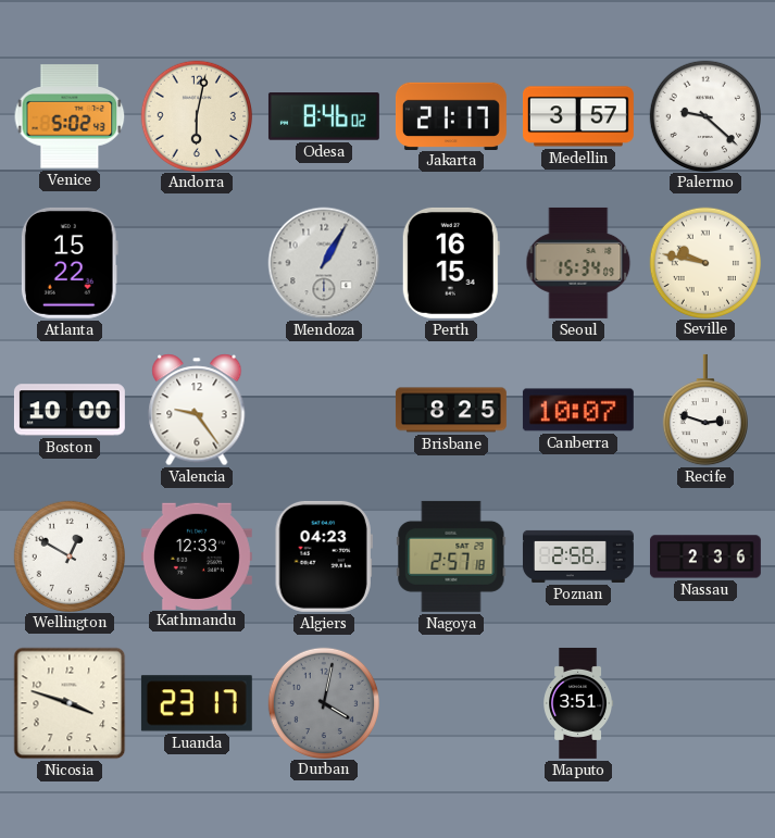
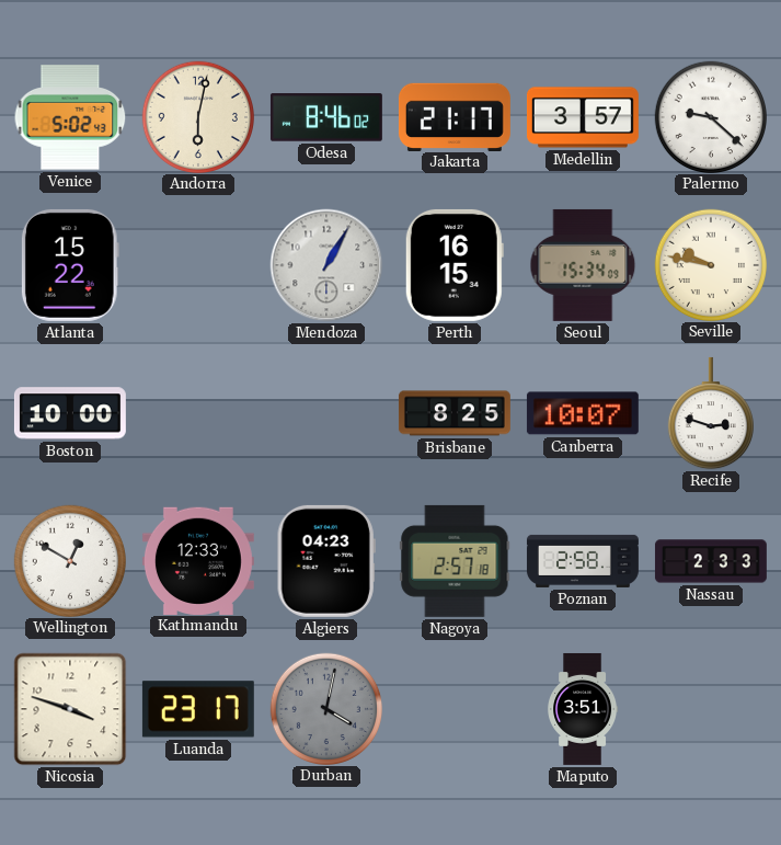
Valencia: 9:24 -> none (197, 410)
Nassau: 2:36 -> 2:33 (711, 561)
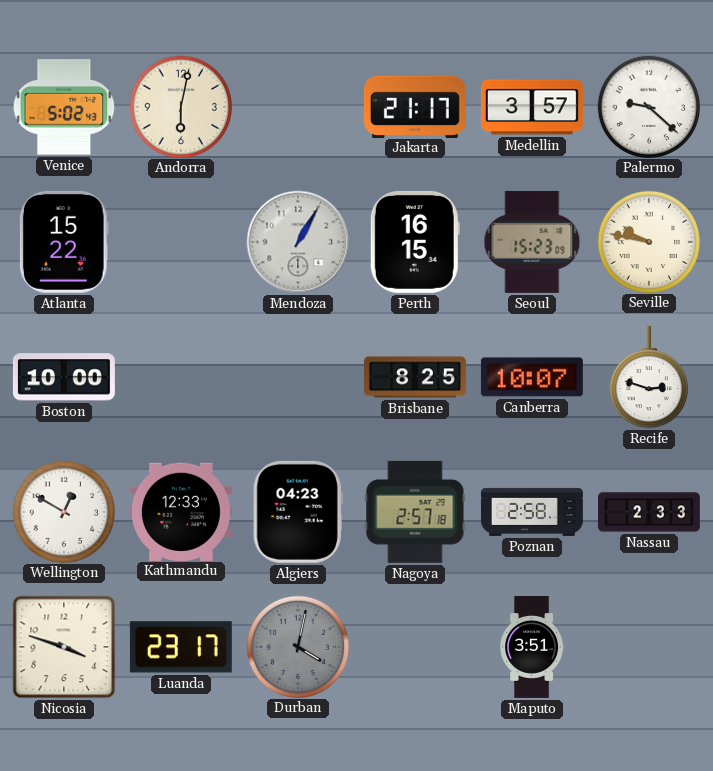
Odesa: 8:46 -> none (326, 117)
Seoul: 15:34 -> 15:23 (532, 242)
